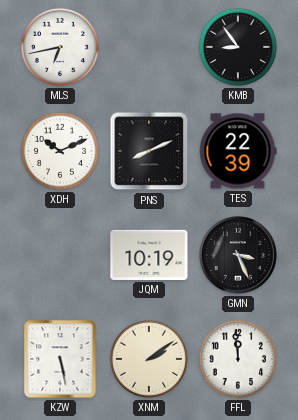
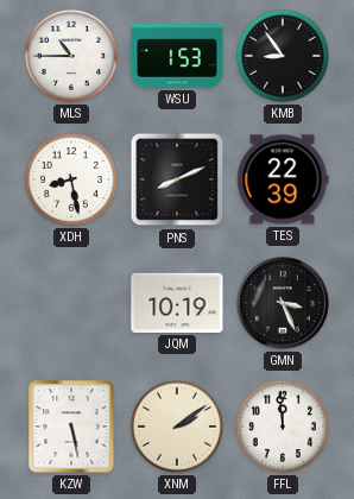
MLS: 6:43 -> 10:45 (71, 56)
WSU: none -> 1:53 (177, 56)
XDH: 10:11 -> 8:28 (71, 179)
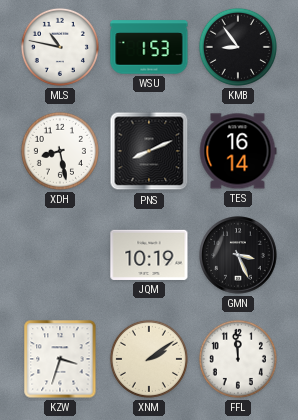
MLS: 10:45 -> 10:47 (60, 47)
TES: 22:39 -> 16:14 (238, 151)
KZW: 5:28 -> 3:33 (60, 359)
